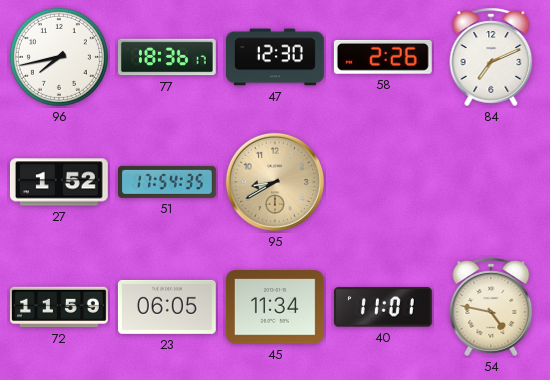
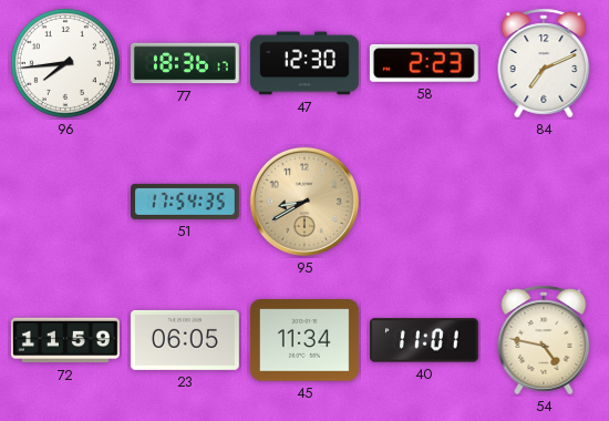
96: 7:43 -> 7:44 (65, 63)
58: 2:26 -> 2:23 (424, 63)
27: 1:52 -> none (59, 182)
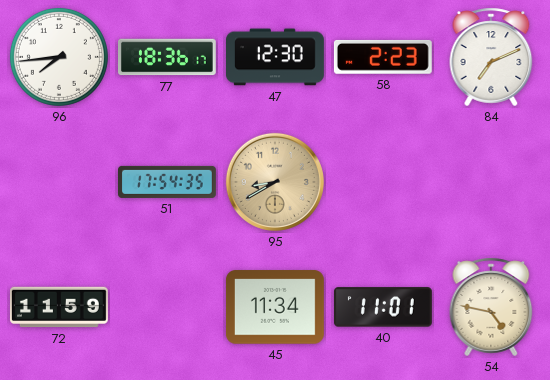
23: 06:05 -> none (185, 340)
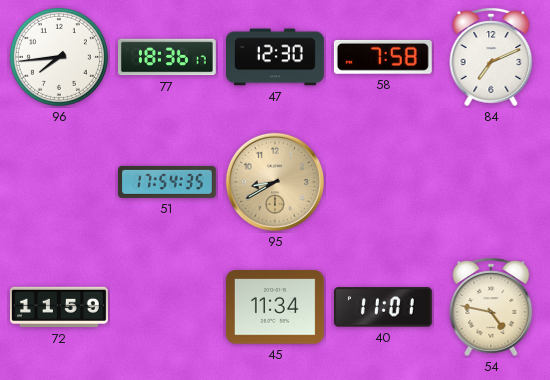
58: 2:23 -> 7:58 (383, 57)
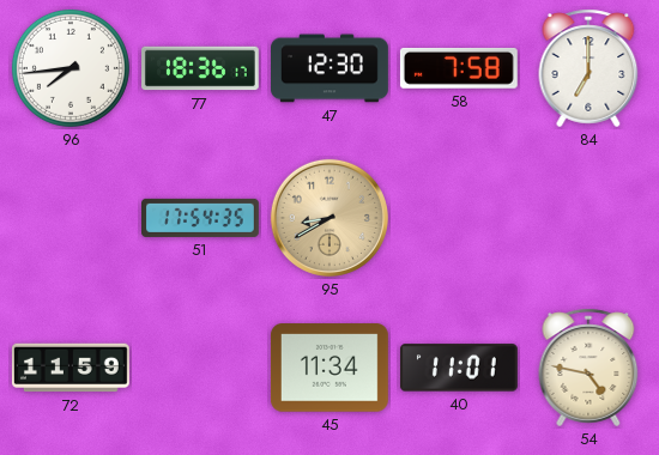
84: 7:11 -> 7:00 (588, 68)
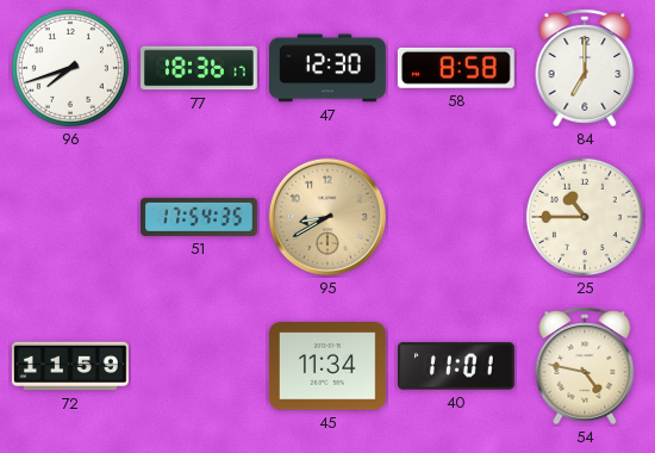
96: 7:44 -> 7:42 (70, 68)
58: 7:58 -> 8:58 (456, 68)
25: none -> 10:45 (585, 217)
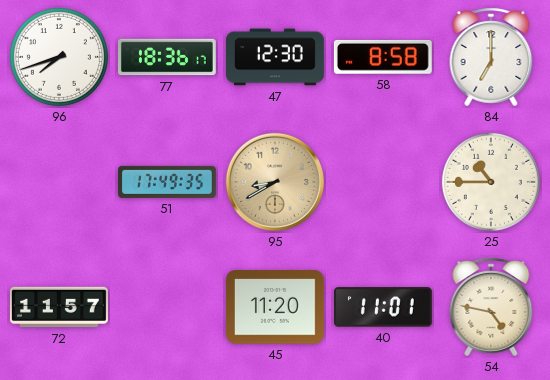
51: 17:54 -> 17:49 (168, 182)
72: 11:59 -> 11:57 (59, 307)
45: 11:34 -> 11:20 (275, 307)
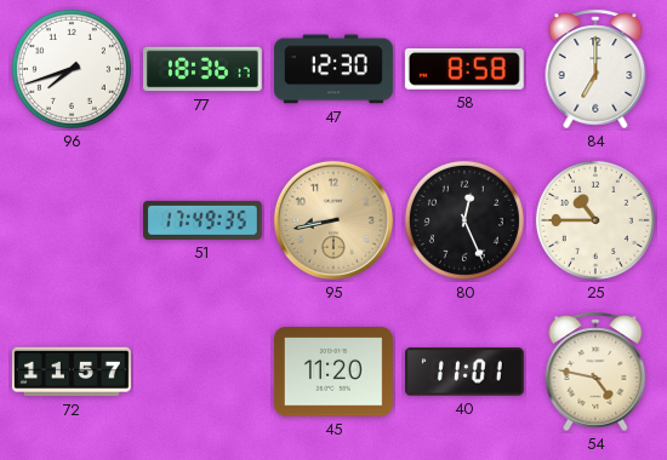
95: 8:40 -> 8:43 (333, 220)
80: none -> 12:26 (464, 220)
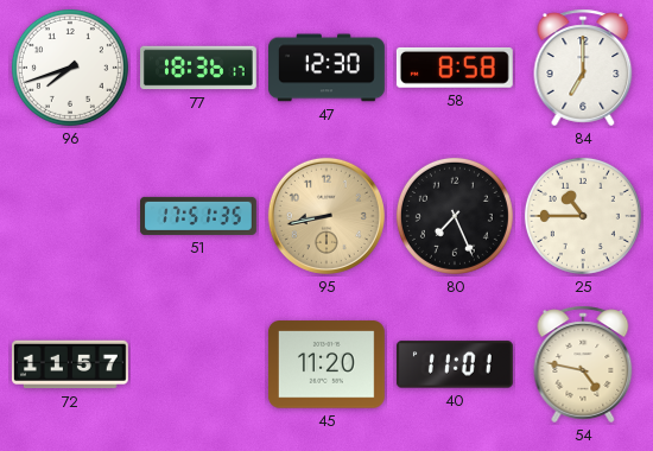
51: 17:49 -> 17:51 (199, 216)
80: 12:26 -> 7:26 (455, 216)
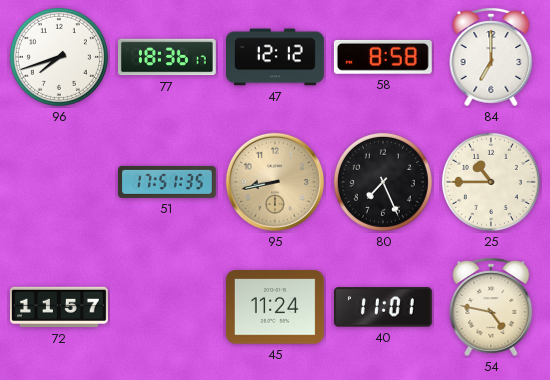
47: 12:30 -> 12:12 (276, 57)
45: 11:20 -> 11:24 (275, 307)
